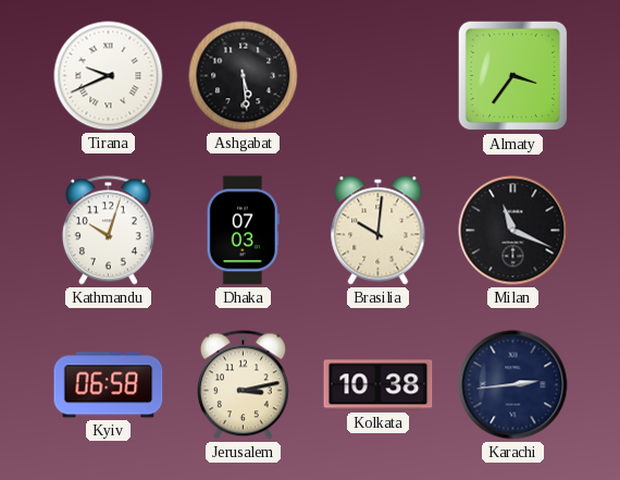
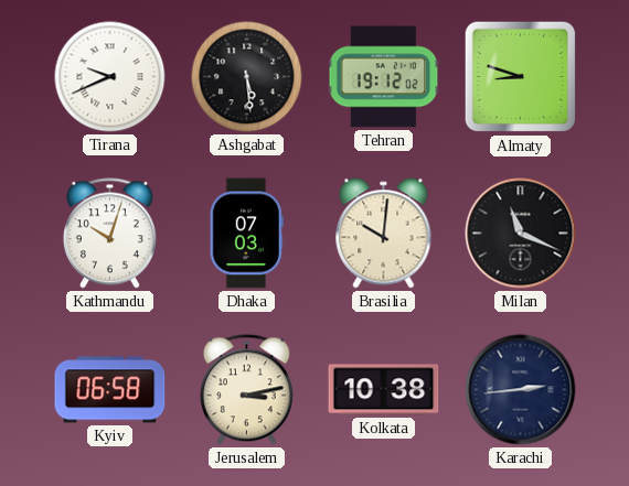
Tehran: none -> 19:12 (384, 77)
Almaty: 3:36 -> 8:48 (521, 77)
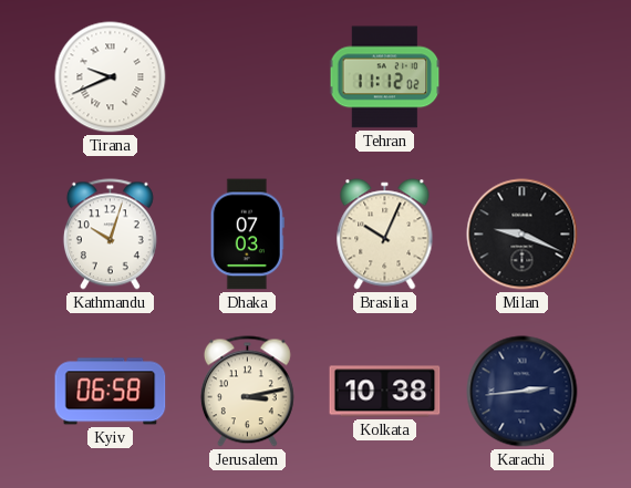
Ashgabat: 5:29 -> none (247, 77)
Tehran: 19:12 -> 11:12 (385, 77)
Almaty: 8:48 -> none (521, 77)
Brasilia: 10:01 -> 10:04 (385, 235)
Milan: 11:19 -> 9:19 (523, 235)
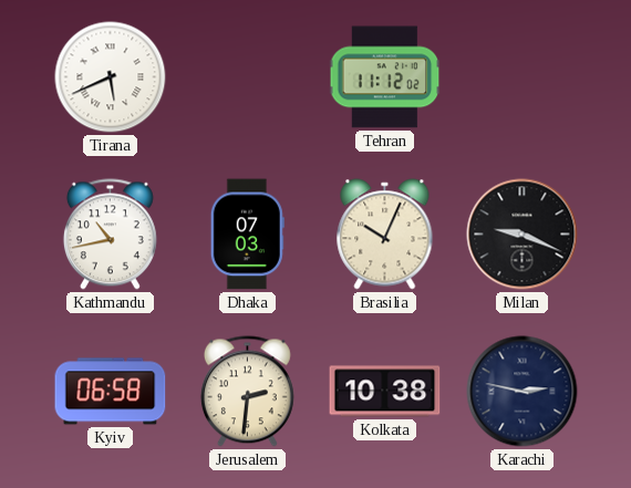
Tirana: 9:41 -> 5:41 (111, 77)
Kathmandu: 10:03 -> 10:43 (110, 235)
Jerusalem: 3:13 -> 2:31 (247, 392)
Karachi: 2:44 -> 2:47 (523, 392)
